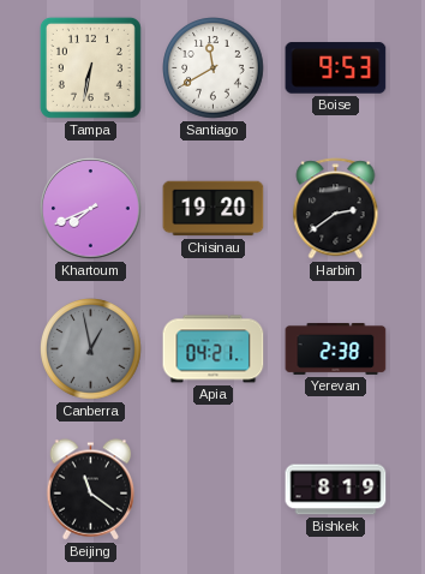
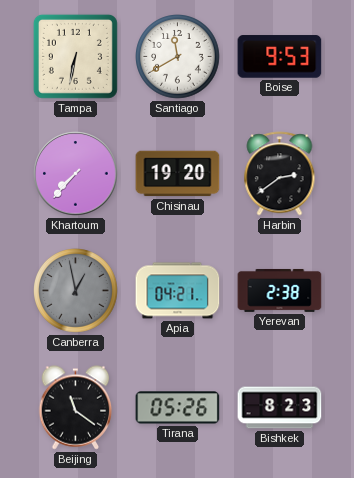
Khartoum: 7:41 -> 7:37 (76, 174)
Tirana: none -> 05:26 (178, 408)
Bishkek: 8:19 -> 8:23 (280, 408)
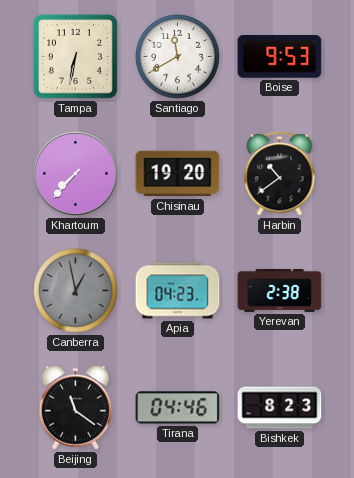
Harbin: 2:39 -> 10:39 (280, 174)
Apia: 04:21 -> 04:23 (178, 291)
Tirana: 05:26 -> 04:46 (178, 408)
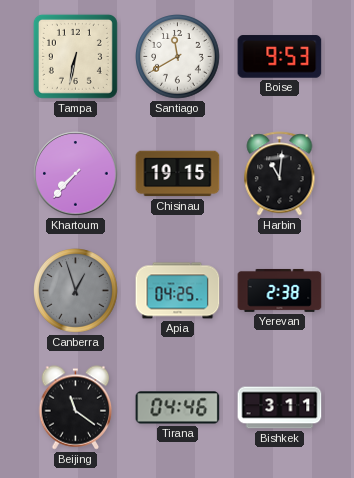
Chisinau: 19:20 -> 19:15 (178, 174)
Harbin: 10:39 -> 11:01 (280, 174)
Canberra: 12:58 -> 12:57 (76, 291)
Apia: 04:23 -> 04:25 (178, 291)
Bishkek: 8:23 -> 3:11 (280, 408)
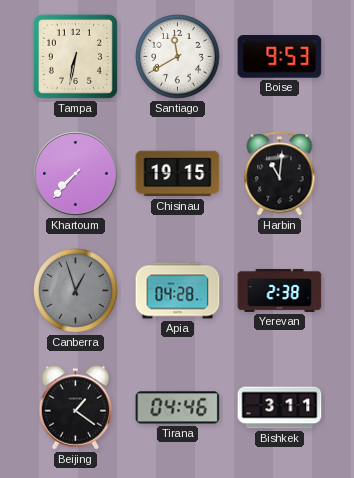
Apia: 04:25 -> 04:28 (178, 291)
Beijing: 11:21 -> 1:21 (76, 408)
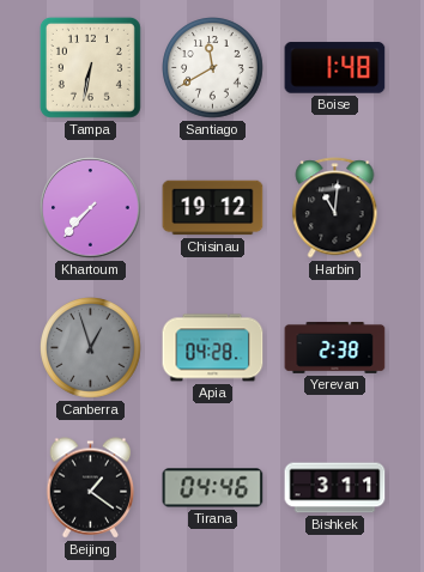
Boise: 9:53 -> 1:48 (335, 68)
Chisinau: 19:15 -> 19:12 (213, 208)
